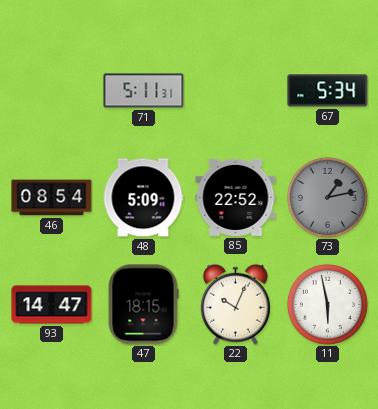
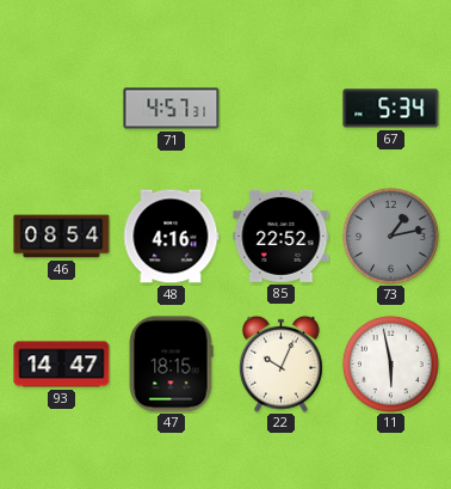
71: 5:11 -> 4:57 (172, 109)
48: 5:09 -> 4:16 (171, 237)
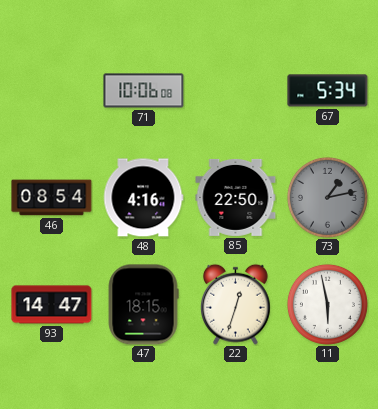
71: 4:57 -> 10:06 (144, 91)
85: 22:52 -> 22:50 (236, 197)
22: 10:04 -> 12:33 (236, 304)
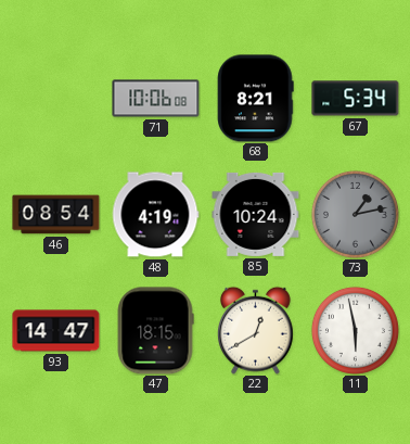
68: none -> 8:21 (256, 99)
48: 4:16 -> 4:19 (155, 215)
85: 22:50 -> 10:24 (256, 214)
22: 12:33 -> 12:40 (256, 330)
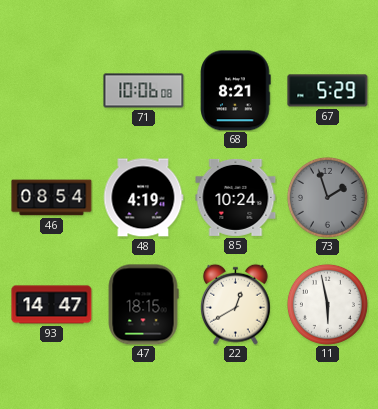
67: 5:34 -> 5:29 (328, 91)
73: 1:13 -> 1:57 (327, 197)
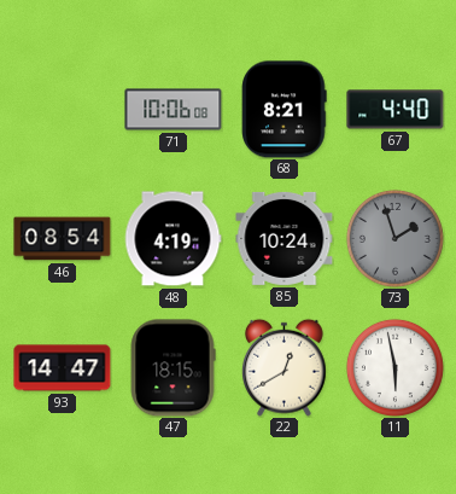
67: 5:29 -> 4:40 (396, 110)
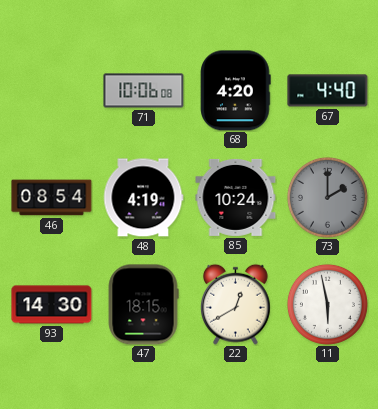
68: 8:21 -> 4:20 (236, 91)
73: 1:57 -> 2:00 (327, 197)
93: 14:47 -> 14:30 (52, 305)
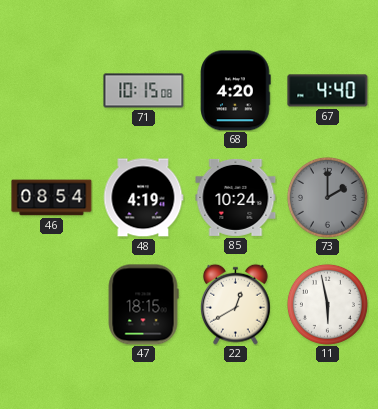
71: 10:06 -> 10:15 (144, 91)
93: 14:30 -> none (52, 305)
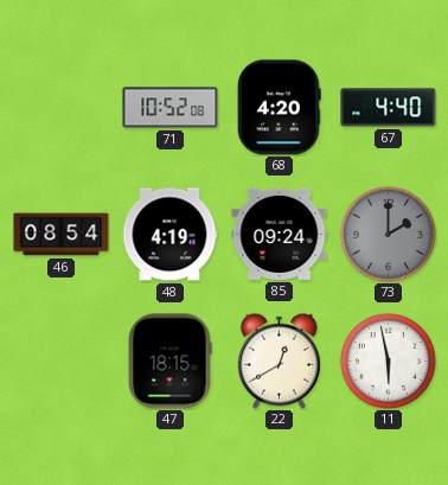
71: 10:15 -> 10:52 (171, 108)
85: 10:24 -> 09:24 (280, 234)
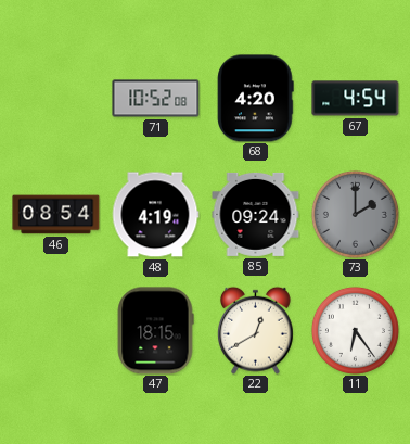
67: 4:40 -> 4:54 (356, 99)
11: 5:58 -> 6:24 (355, 330)
